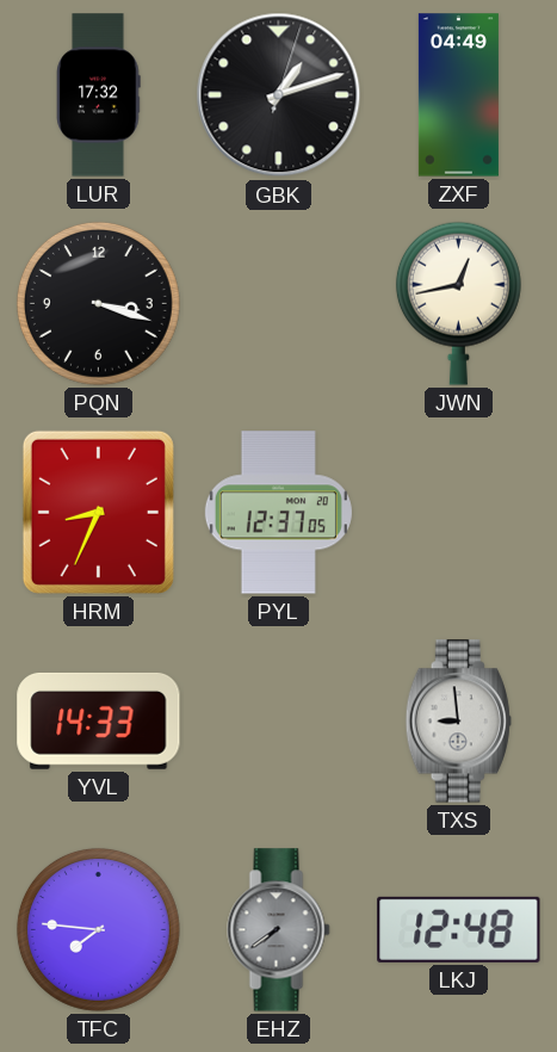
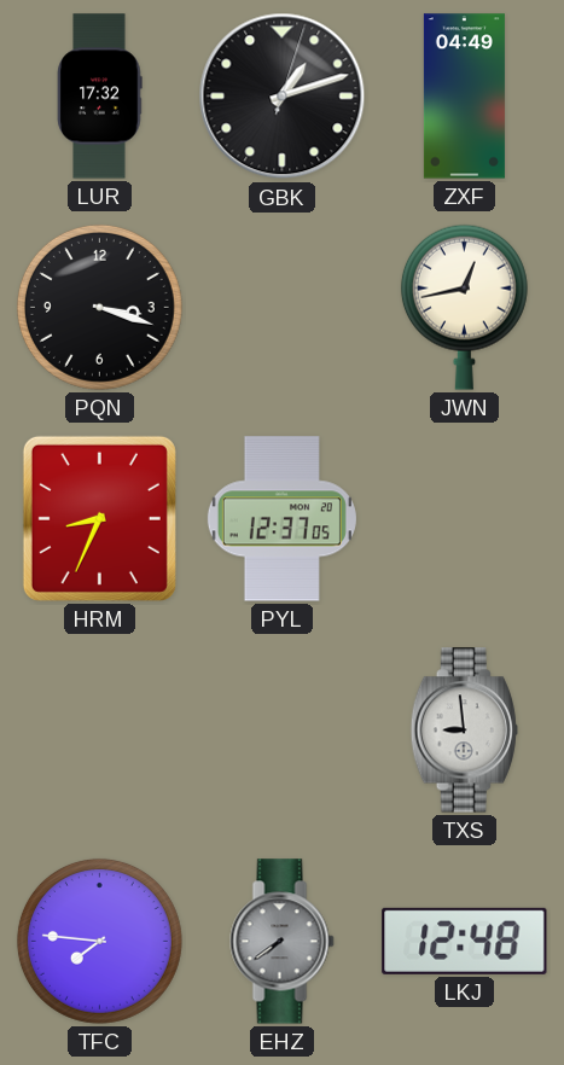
YVL: 14:33 -> none (99, 720)
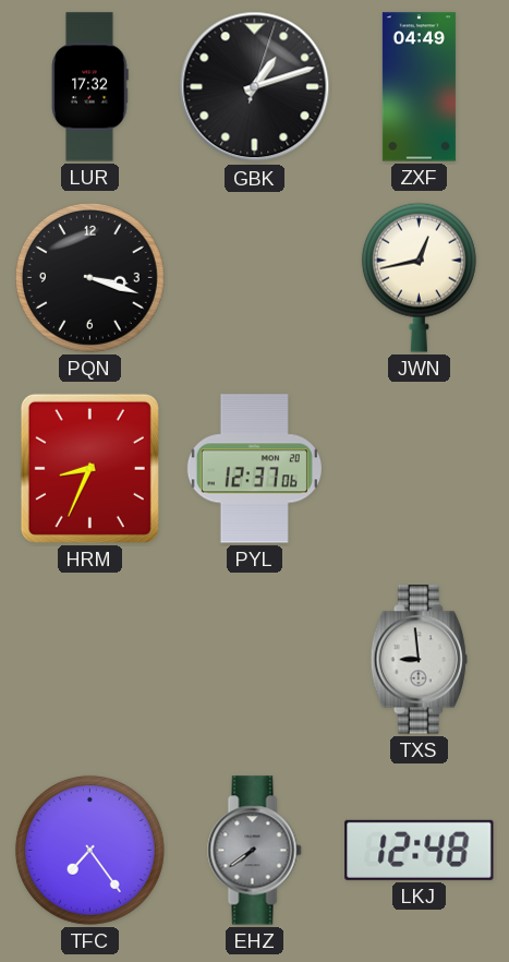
PYL: 12:37:05 -> 12:37:06 (254, 469)
TFC: 7:46 -> 7:24 (89, 850)
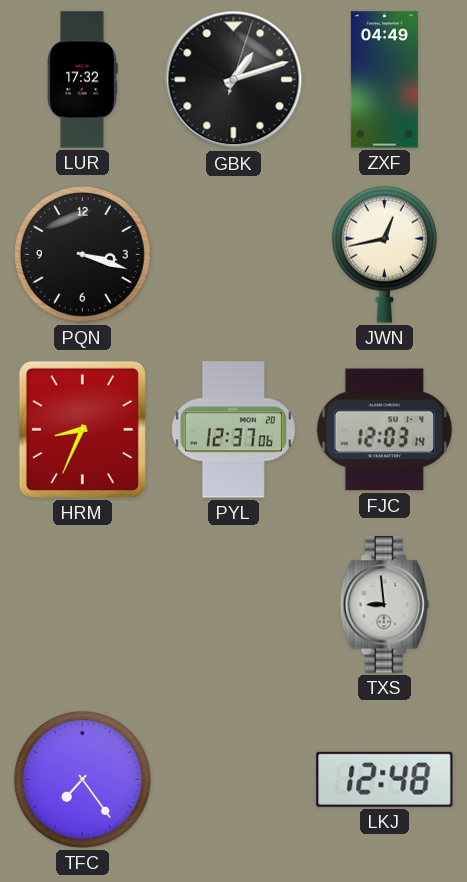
FJC: none -> 12:03 (385, 430)
EHZ: 7:39 -> none (255, 851)
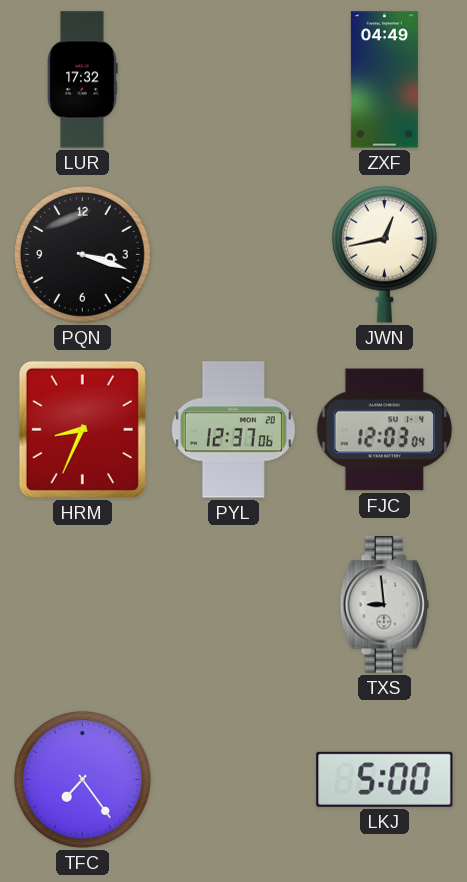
GBK: 1:12 -> none (234, 80)
FJC: 12:03:14 -> 12:03:04 (385, 430)
LKJ: 12:48 -> 5:00 (385, 779)
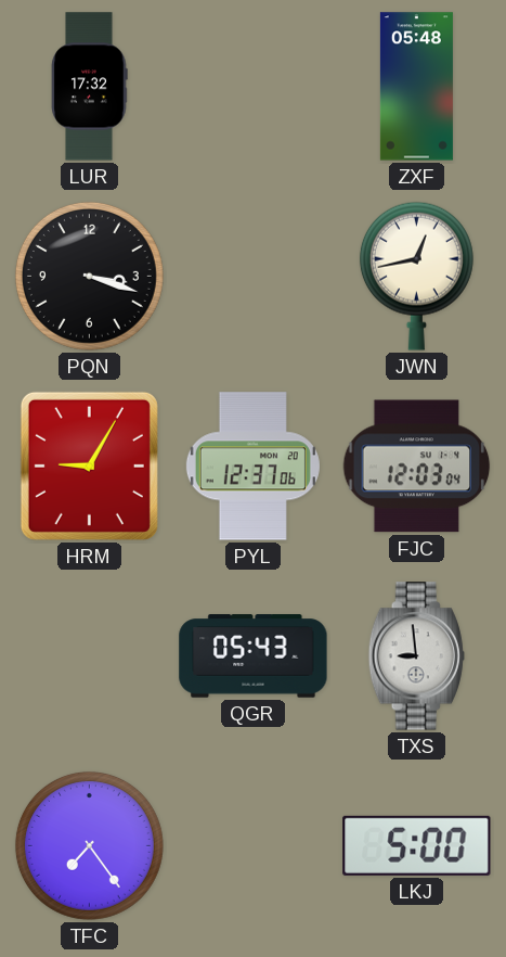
ZXF: 04:49 -> 05:48 (416, 87)
HRM: 8:34 -> 9:05 (89, 465)
QGR: none -> 05:43 (254, 656)
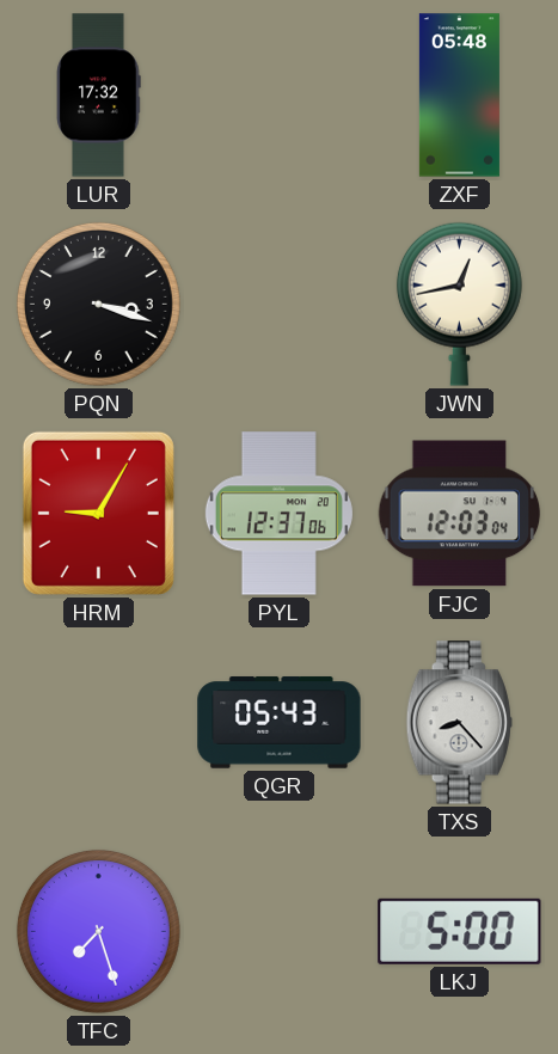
TXS: 8:59 -> 8:23 (459, 723)
TFC: 7:24 -> 7:27 (98, 931)
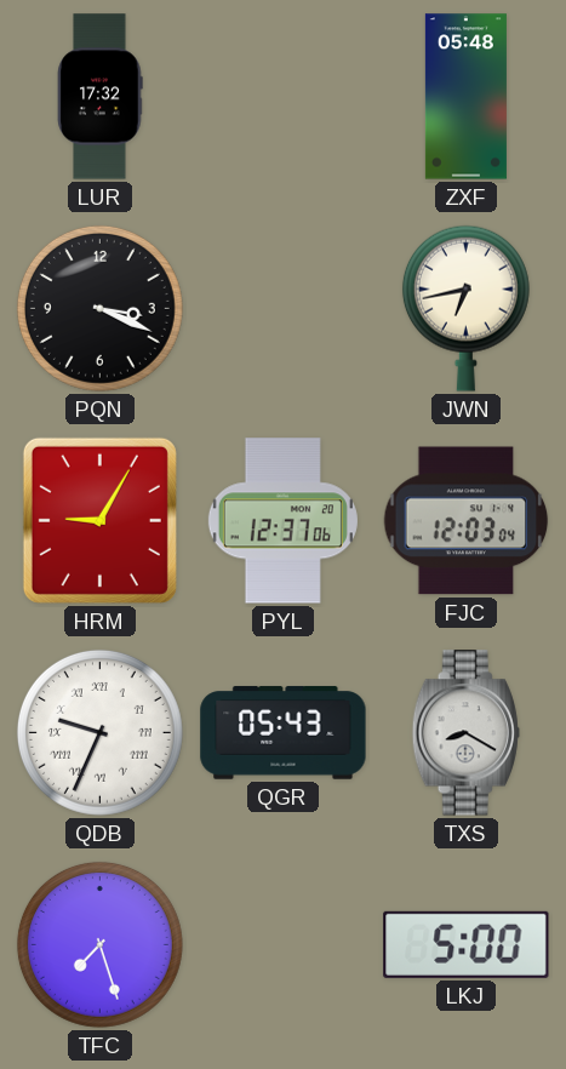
PQN: 3:18 -> 3:19 (99, 308)
JWN: 12:43 -> 6:43 (465, 308)
QDB: none -> 9:34 (99, 732)
TXS: 8:23 -> 8:20 (465, 733)
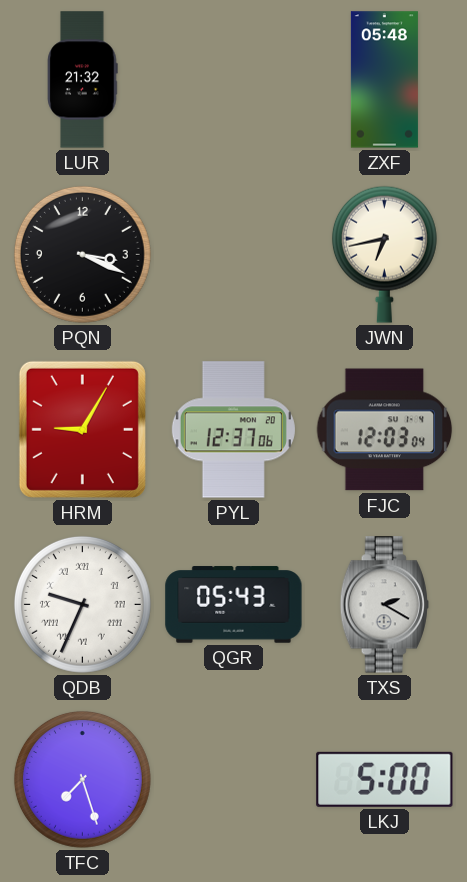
LUR: 17:32 -> 21:32 (83, 80)
TXS: 8:20 -> 2:20 (384, 605)
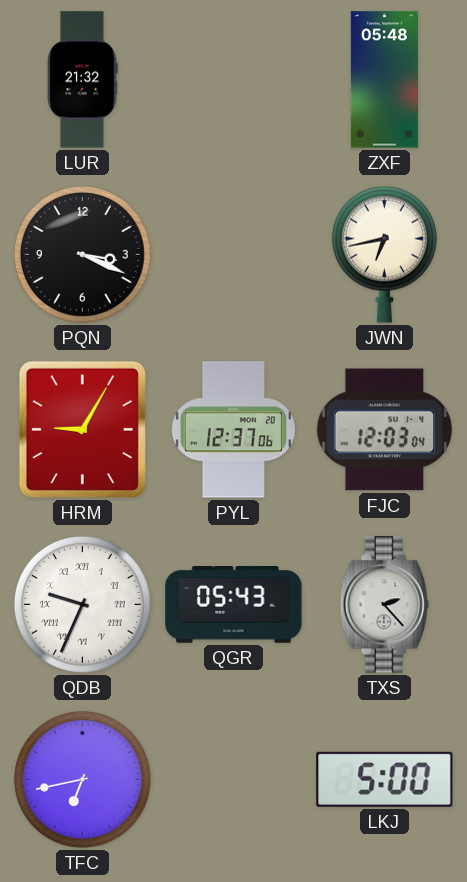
TXS: 2:20 -> 2:23 (384, 605)
TFC: 7:27 -> 6:43 (82, 779)
